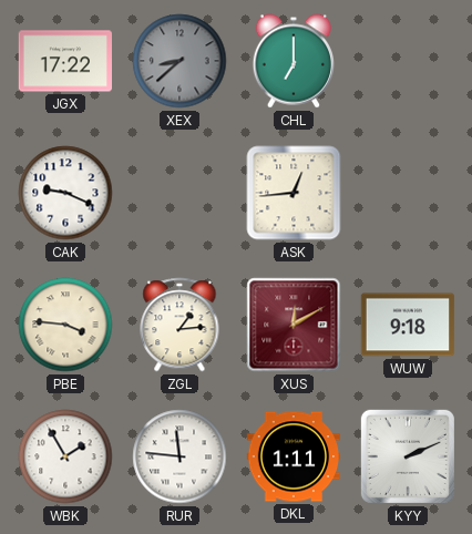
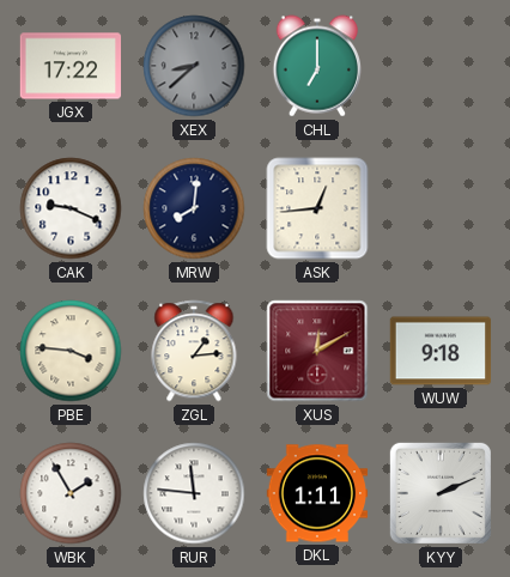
MRW: none -> 8:01 (194, 208)
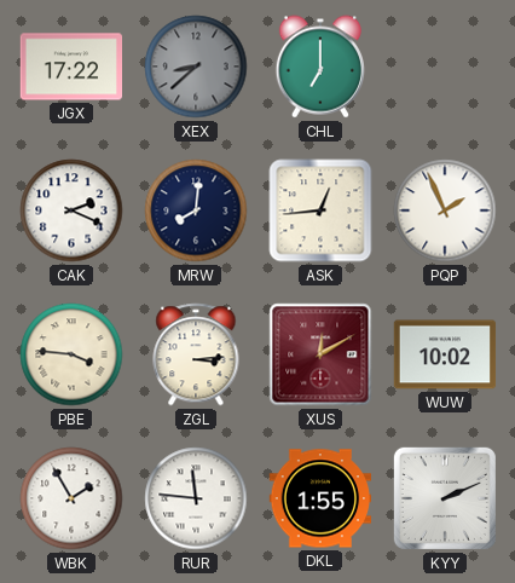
CAK: 9:19 -> 2:19 (71, 210)
PQP: none -> 1:56 (445, 210)
ZGL: 1:14 -> 3:14 (196, 354)
WUW: 9:18 -> 10:02 (445, 354)
DKL: 1:11 -> 1:55 (320, 498)
